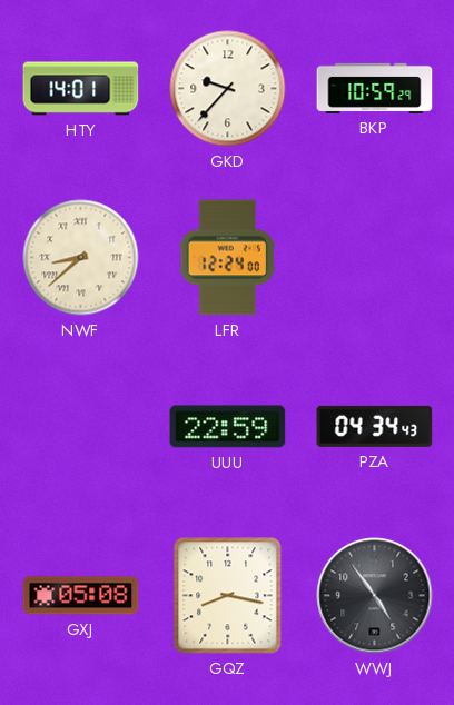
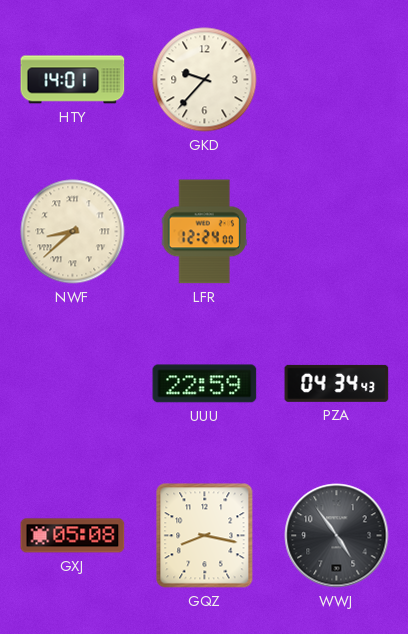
BKP: 10:59 -> none (375, 88)
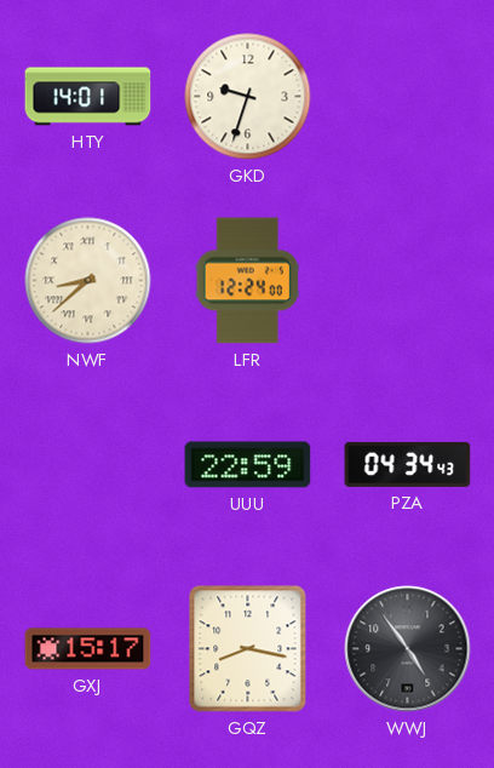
GKD: 9:37 -> 9:33 (248, 97)
GXJ: 05:08 -> 15:17 (88, 649)
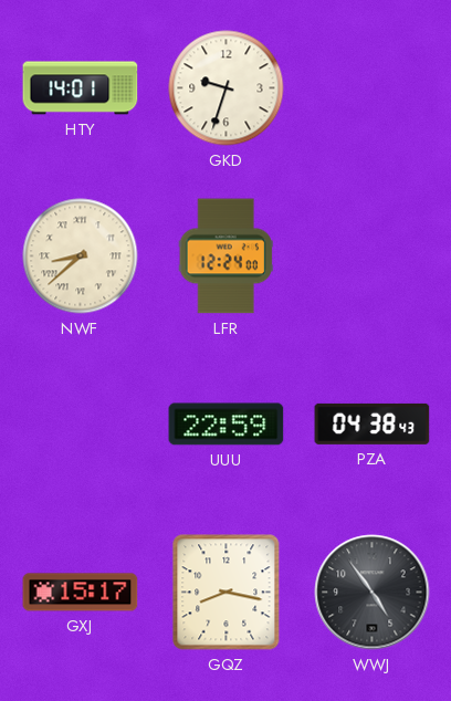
PZA: 04:34 -> 04:38 (373, 423)
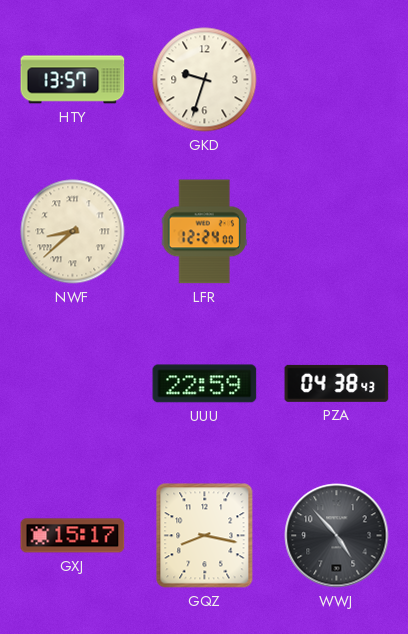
HTY: 14:01 -> 13:57 (73, 80)
WWJ: 4:54 -> 4:53 (337, 536)
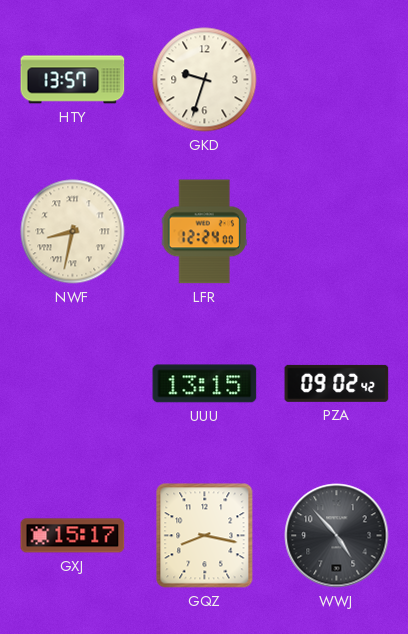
NWF: 8:38 -> 8:32 (73, 232)
UUU: 22:59 -> 13:15 (205, 384)
PZA: 04:38 -> 09:02 (337, 383)
